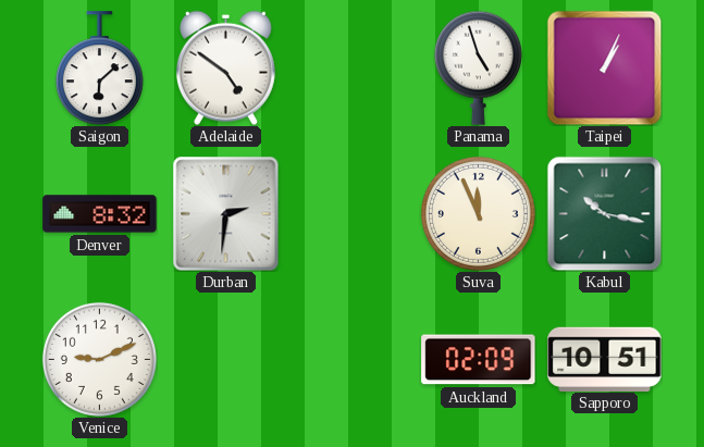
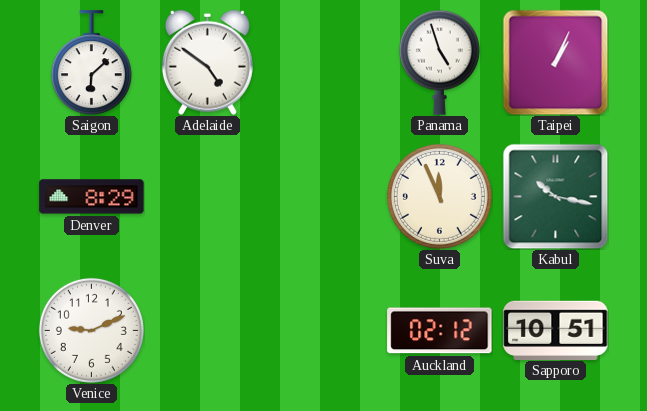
Denver: 8:32 -> 8:29 (92, 197)
Durban: 2:31 -> none (226, 213)
Auckland: 02:09 -> 02:12 (440, 331)
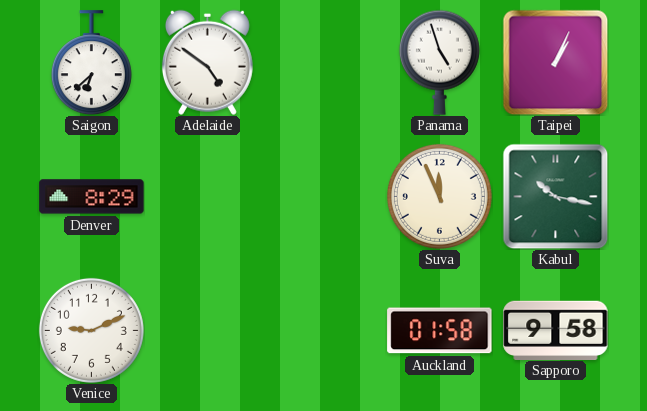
Saigon: 6:08 -> 6:38 (91, 63)
Auckland: 02:12 -> 01:58 (440, 331)
Sapporo: 10:51 -> 9:58 (556, 330)
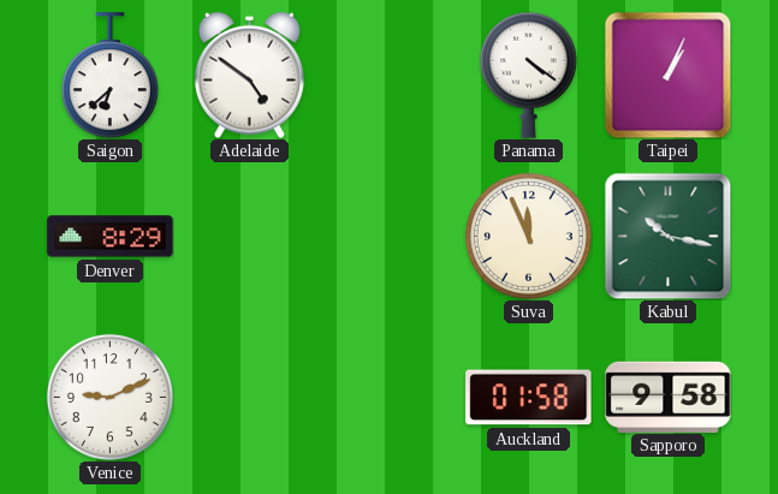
Panama: 4:57 -> 4:21 (528, 75)
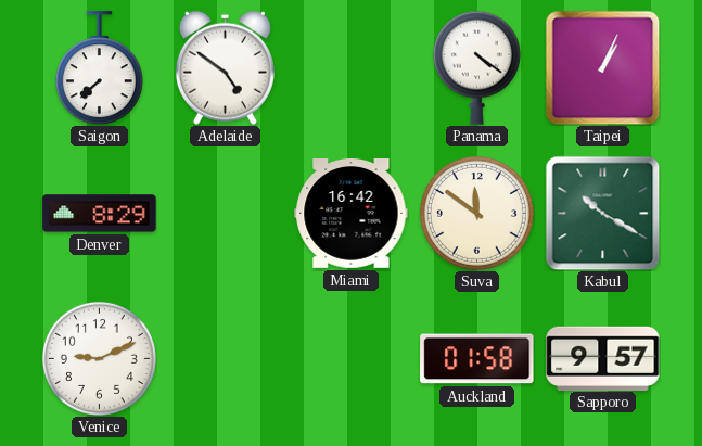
Saigon: 6:38 -> 7:38 (99, 68)
Miami: none -> 16:42 (352, 214)
Suva: 11:56 -> 11:51 (476, 213)
Kabul: 10:17 -> 10:20 (602, 213)
Sapporo: 9:58 -> 9:57 (603, 358)
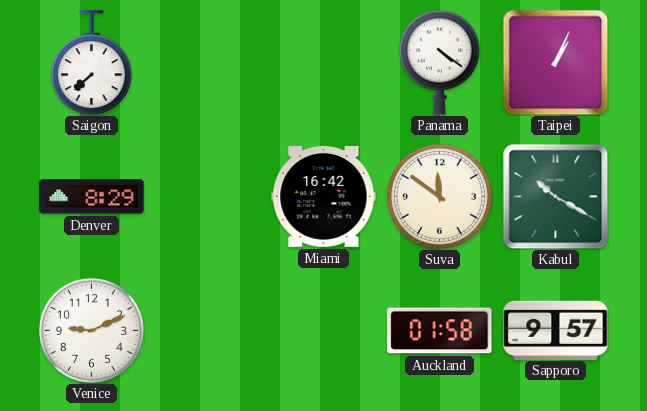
Adelaide: 4:51 -> none (225, 67)
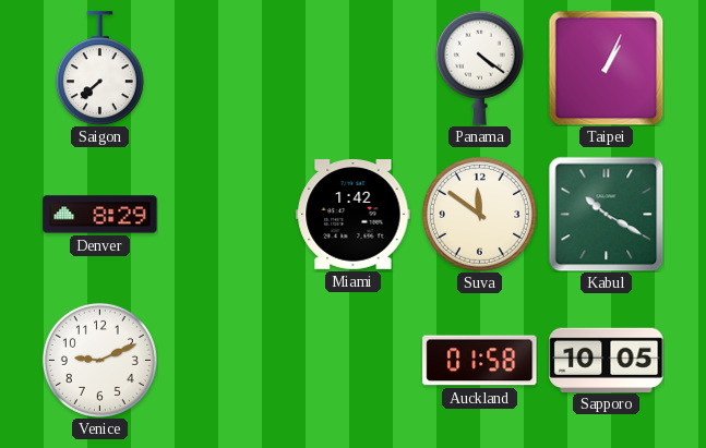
Miami: 16:42 -> 1:42 (354, 215)
Sapporo: 9:57 -> 10:05 (607, 360)
